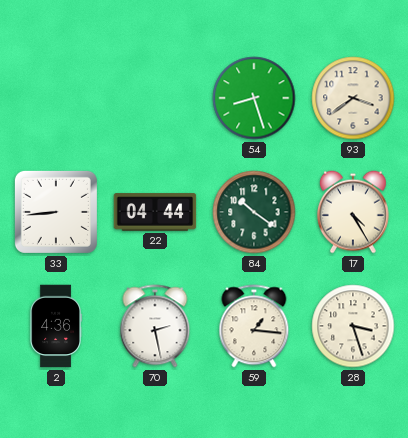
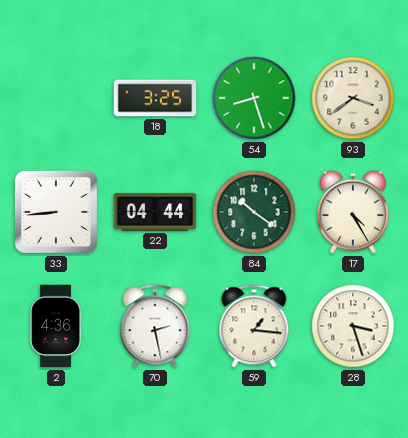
18: none -> 3:25 (155, 98)
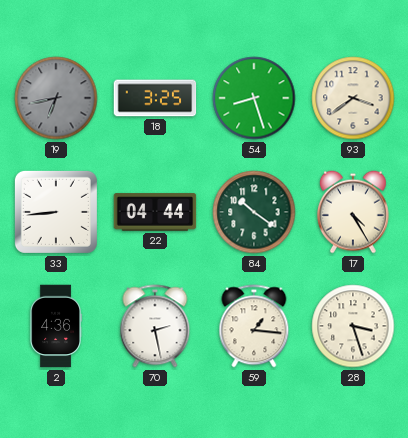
19: none -> 6:43 (56, 98)
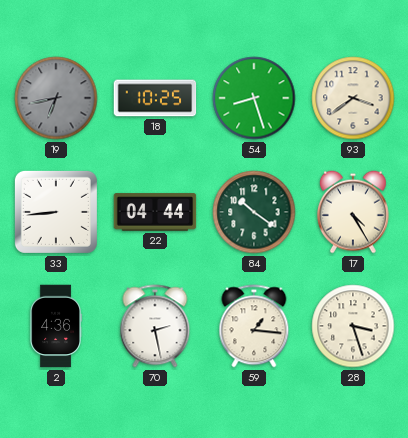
18: 3:25 -> 10:25 (155, 98)
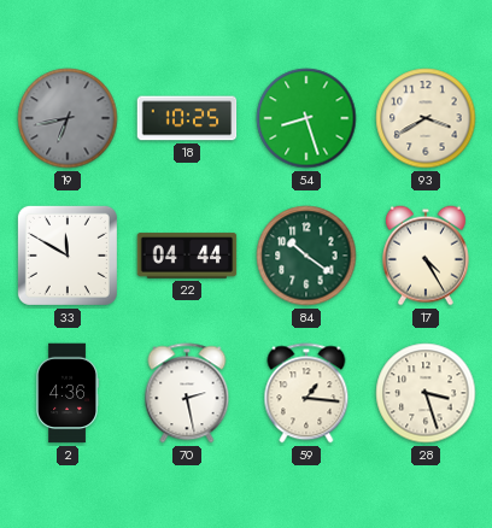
93: 3:39 -> 3:40 (426, 118)
33: 8:44 -> 11:50 (68, 256)
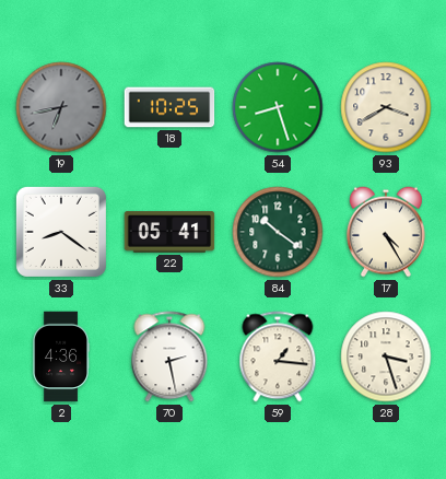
33: 11:50 -> 8:21 (61, 232)
22: 04:44 -> 05:41 (169, 232)
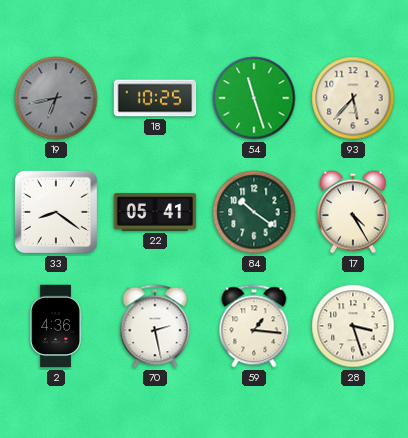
54: 8:27 -> 11:27 (254, 98)
93: 3:40 -> 5:37 (353, 98)
